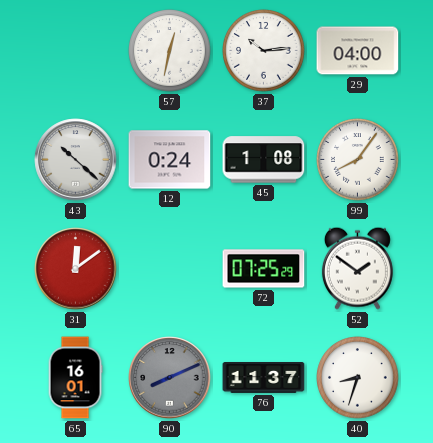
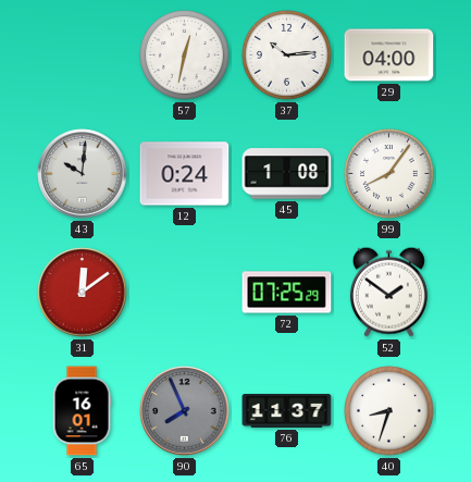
43: 10:22 -> 10:01 (83, 174)
90: 8:11 -> 7:56 (185, 411)
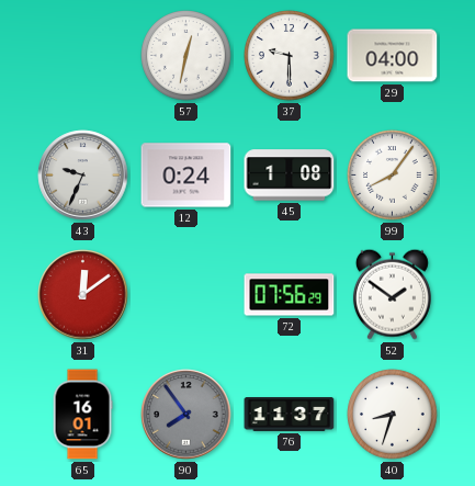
37: 10:14 -> 9:30 (290, 56)
43: 10:01 -> 9:34 (83, 176)
72: 07:25 -> 07:56 (290, 295)
90: 7:56 -> 7:54 (186, 415)
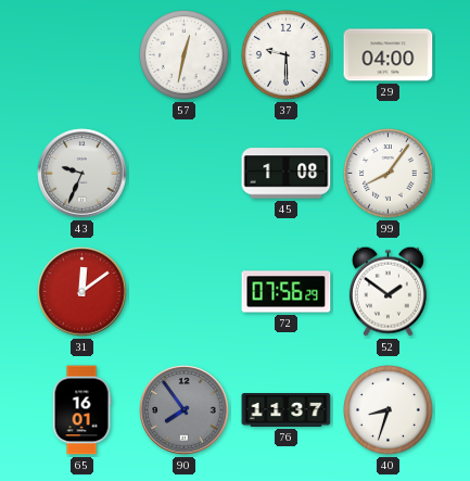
12: 0:24 -> none (186, 176)
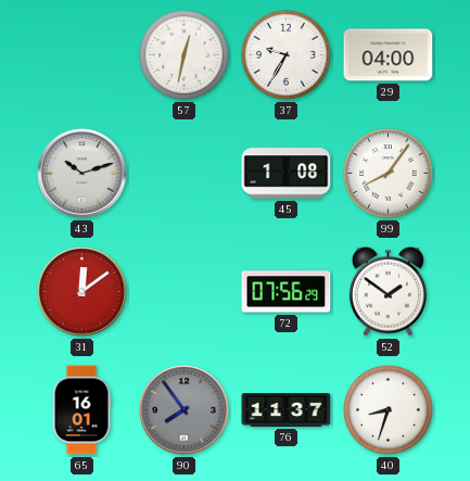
37: 9:30 -> 9:35 (287, 55)
43: 9:34 -> 10:12 (82, 174)
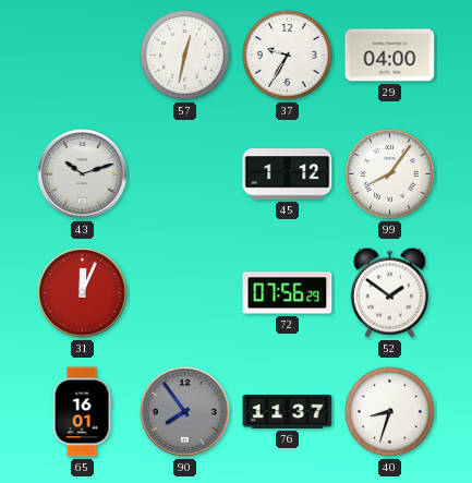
45: 1:08 -> 1:12 (288, 174)
31: 12:09 -> 12:04 (83, 293)
